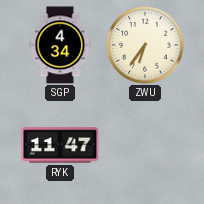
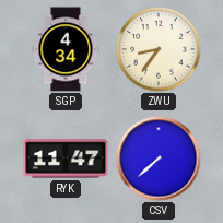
ZWU: 6:36 -> 8:36 (159, 49)
CSV: none -> 7:38 (159, 159)
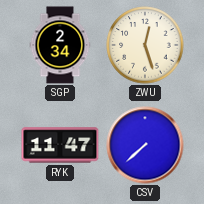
SGP: 4:34 -> 2:34 (60, 45)
ZWU: 8:36 -> 12:27 (145, 45)
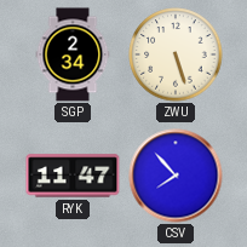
ZWU: 12:27 -> 5:27 (176, 54)
CSV: 7:38 -> 7:53 (176, 176)
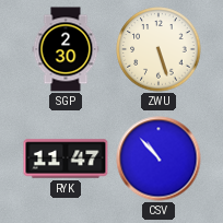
SGP: 2:34 -> 2:30 (66, 49)
CSV: 7:53 -> 10:53 (159, 159)
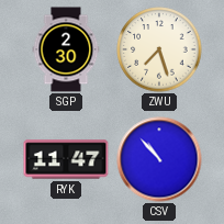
ZWU: 5:27 -> 7:27 (159, 49)
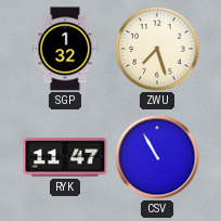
SGP: 2:30 -> 1:32 (65, 49)
CSV: 10:53 -> 10:55 (157, 157)
